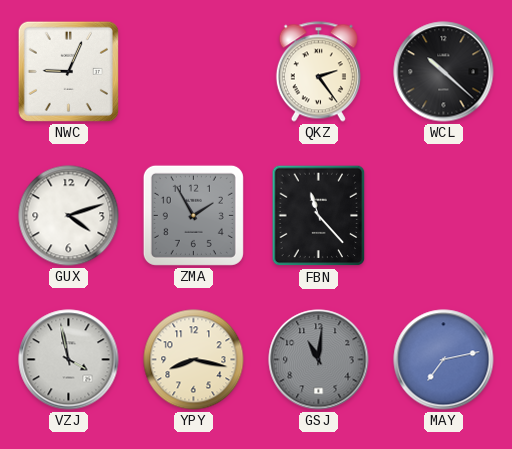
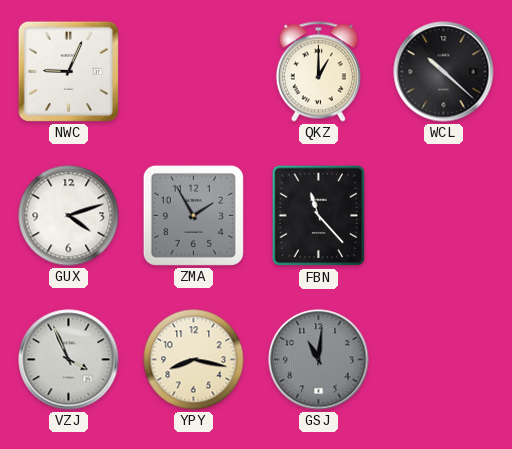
QKZ: 2:24 -> 1:00 (318, 72)
VZJ: 3:58 -> 3:56 (69, 360)
MAY: 7:13 -> none (444, 360)
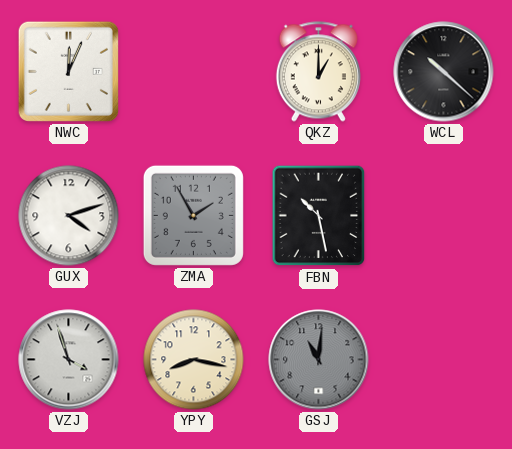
NWC: 9:04 -> 12:04 (68, 71)
FBN: 11:23 -> 10:28 (319, 216)
VZJ: 3:56 -> 3:57 (69, 360)
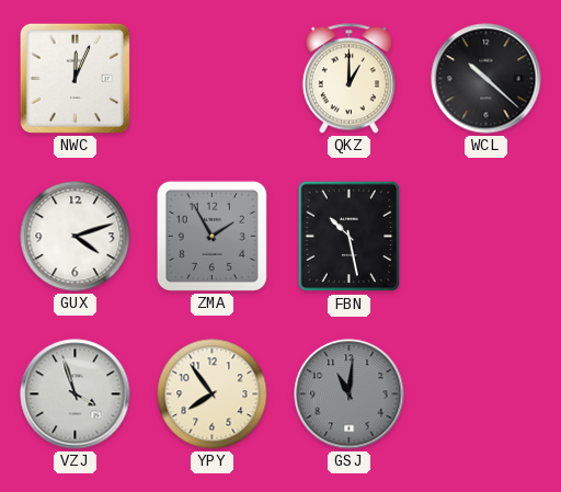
YPY: 8:17 -> 7:54 (213, 394)
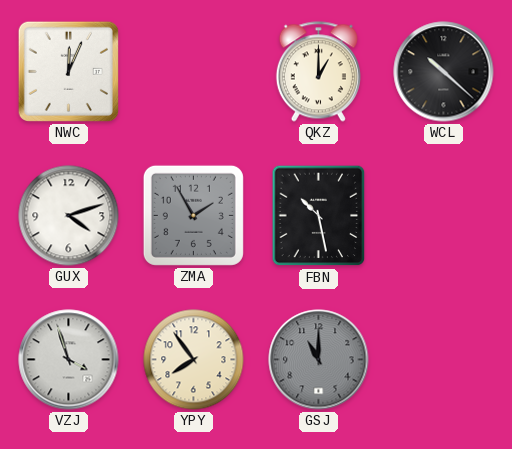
GSJ: 11:01 -> 11:00 (319, 360)
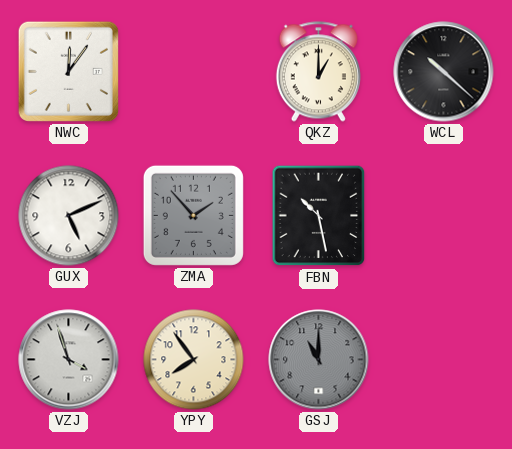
NWC: 12:04 -> 12:06 (68, 71)
GUX: 4:12 -> 5:11 (69, 216)
ZMA: 1:55 -> 1:53 (193, 215)
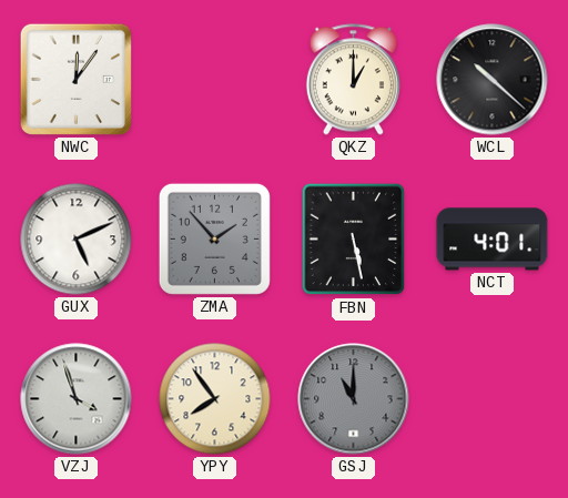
FBN: 10:28 -> 5:28 (354, 240)
NCT: none -> 4:01 (493, 240)
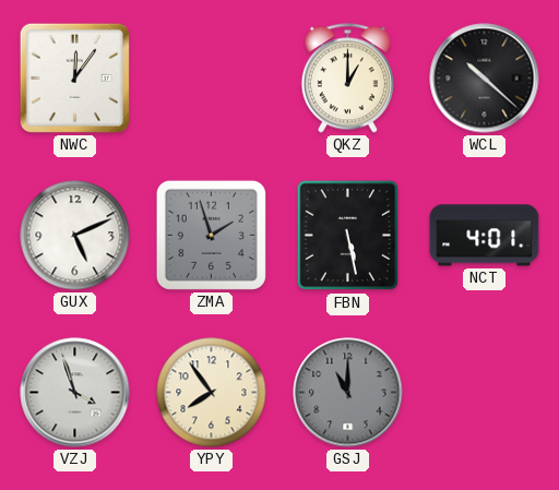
ZMA: 1:53 -> 1:57 (211, 235)
